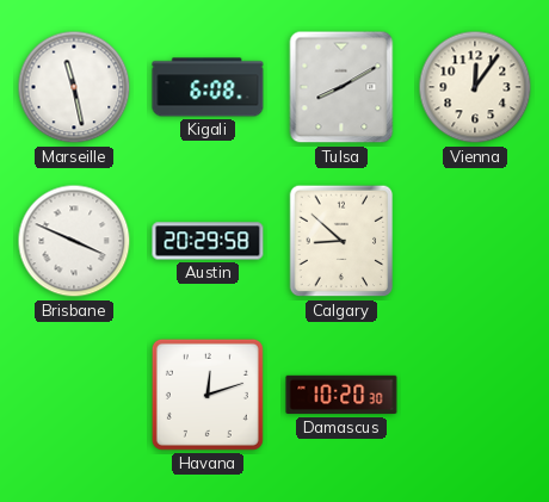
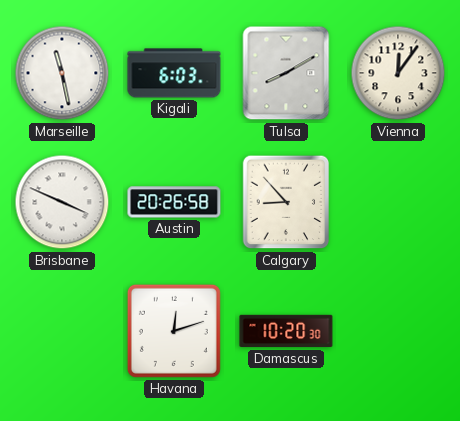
Kigali: 6:08 -> 6:03 (174, 73)
Austin: 20:29 -> 20:26 (174, 202)
Calgary: 8:52 -> 8:53 (286, 202)
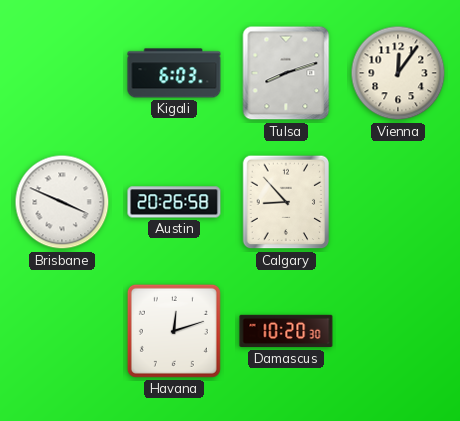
Marseille: 11:28 -> none (62, 73)
Tulsa: 8:10 -> 8:12 (286, 73)
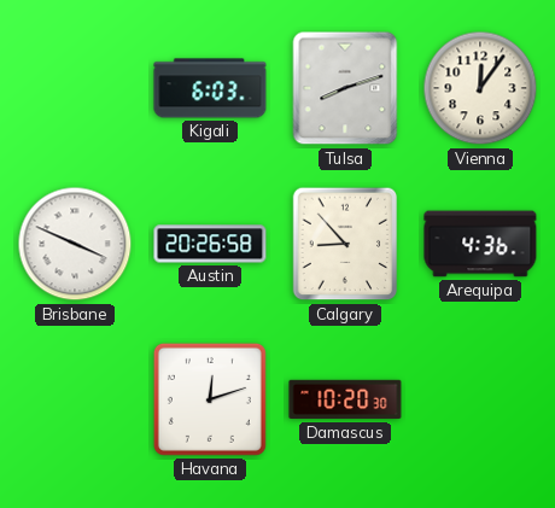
Arequipa: none -> 4:36 (480, 244)
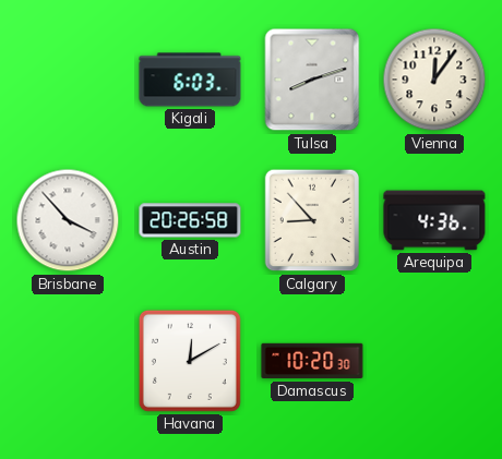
Brisbane: 3:49 -> 3:53 (68, 220)
Havana: 12:12 -> 12:10 (190, 361)
